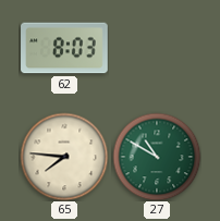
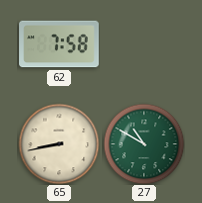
62: 8:03 -> 7:58 (59, 44)
65: 7:46 -> 8:43 (59, 144)
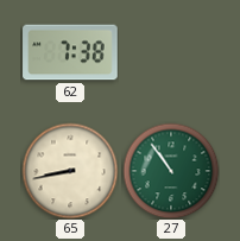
62: 7:58 -> 7:38 (70, 52)
27: 10:50 -> 10:54 (171, 171)
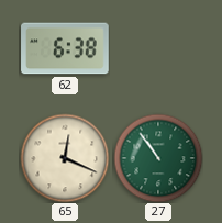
62: 7:38 -> 6:38 (65, 48)
65: 8:43 -> 12:19 (65, 158)
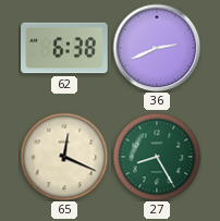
36: none -> 2:41 (157, 48)
27: 10:54 -> 8:25 (157, 157)
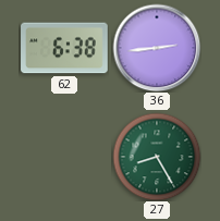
36: 2:41 -> 2:44 (157, 48)
65: 12:19 -> none (64, 157)
